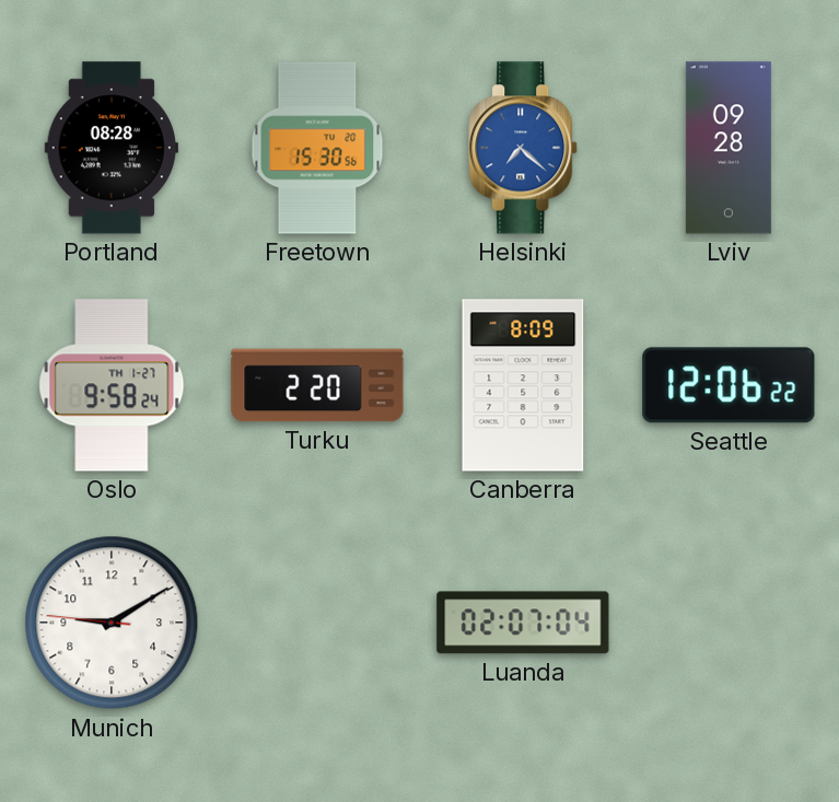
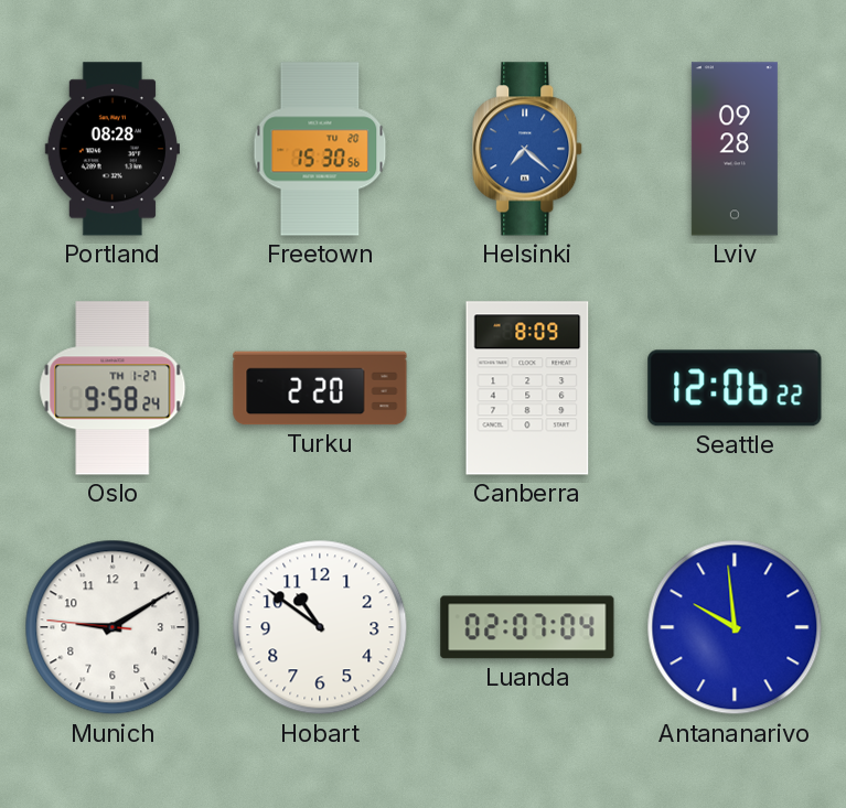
Hobart: none -> 10:51 (320, 627)
Antananarivo: none -> 9:59 (735, 627)
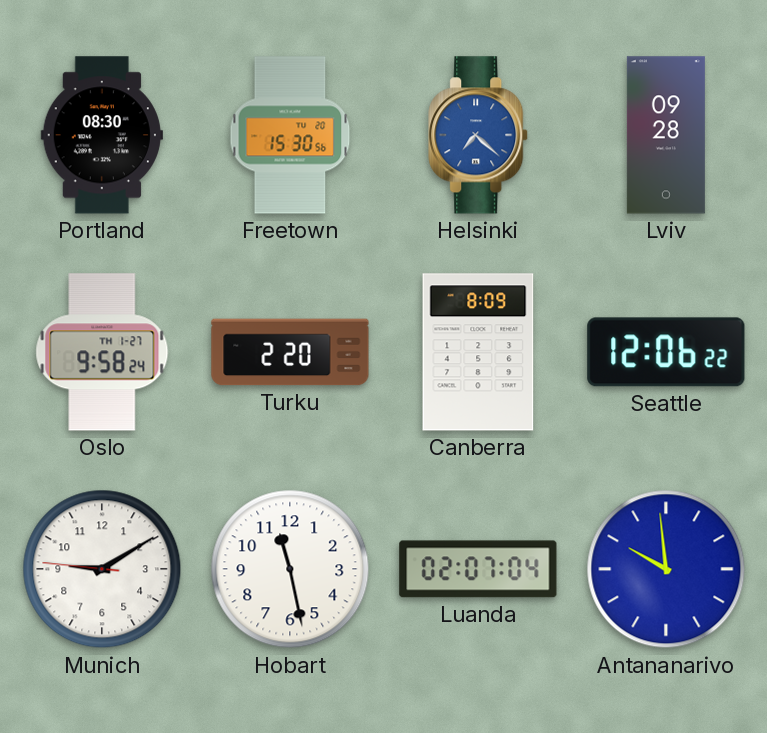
Portland: 08:28 -> 08:30 (102, 135)
Hobart: 10:51 -> 11:28 (290, 569)
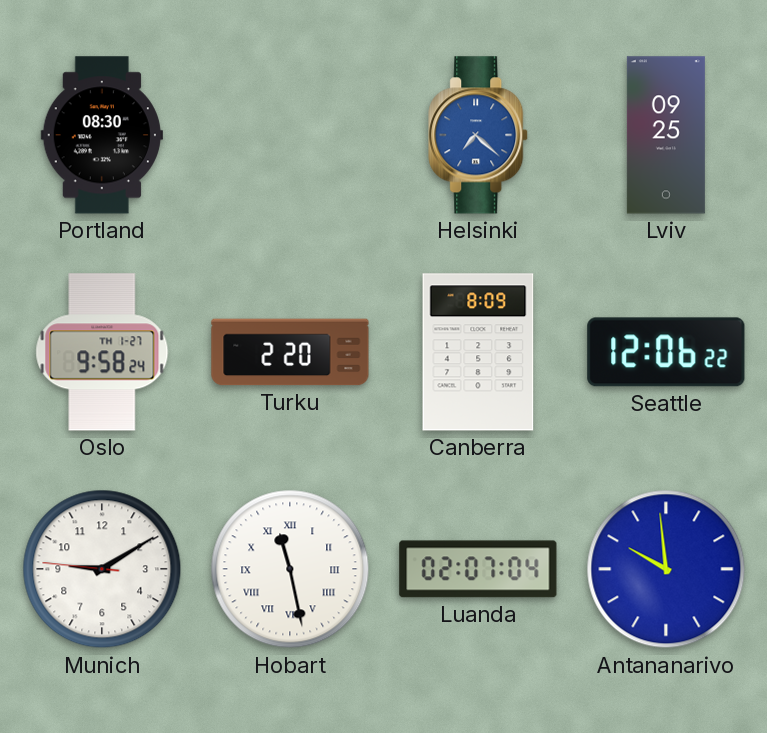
Freetown: 15:30 -> none (290, 135)
Lviv: 09:28 -> 09:25 (666, 135)
Hobart numerals: Arabic -> Roman (290, 569)
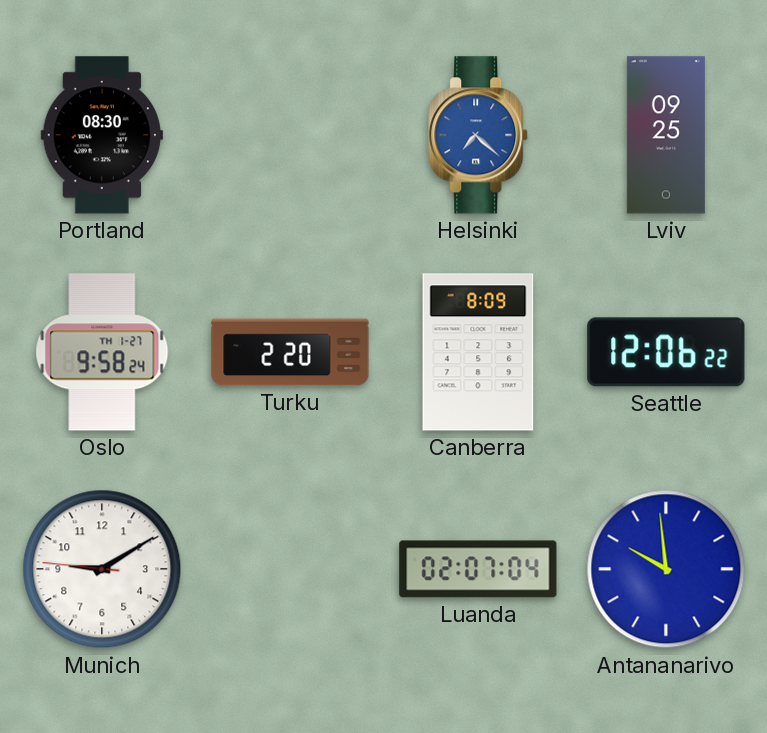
Hobart: 11:28 -> none (290, 569)
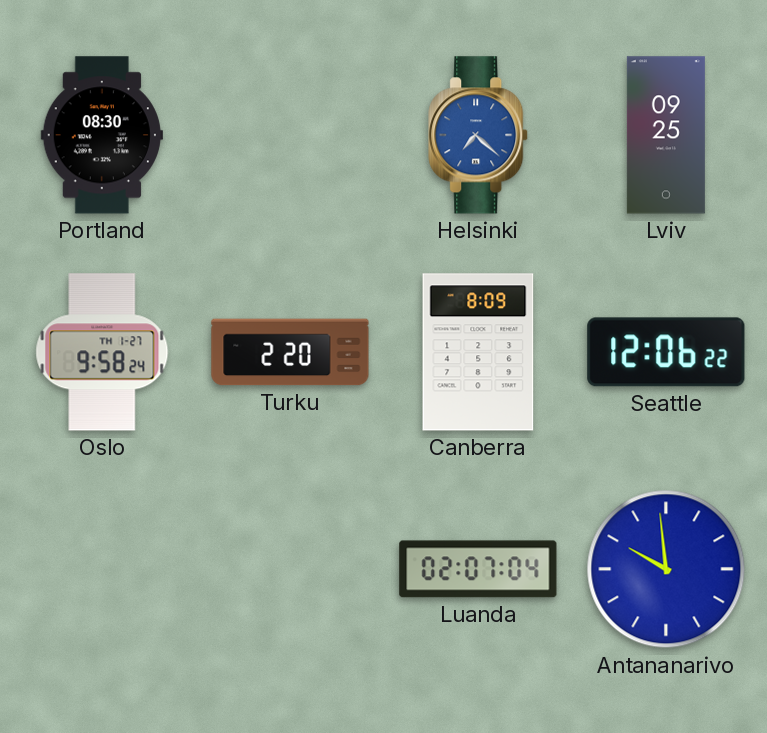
Munich: 9:09 -> none (102, 569)
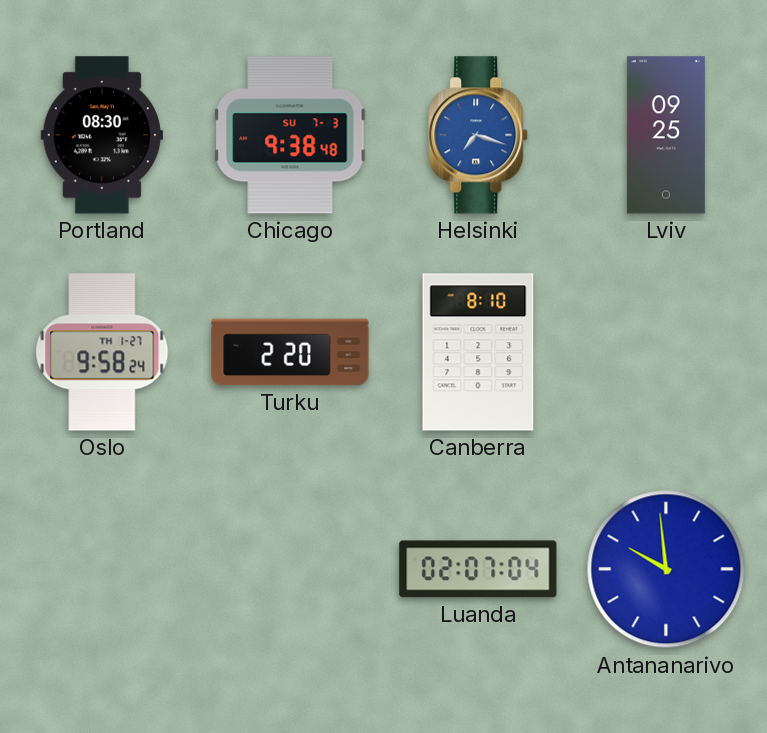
Chicago: none -> 9:38 (290, 135)
Helsinki: 7:22 -> 7:18 (479, 135)
Canberra: 8:09 -> 8:10 (478, 352)
Seattle: 12:06 -> none (666, 352)
